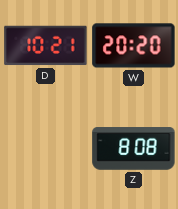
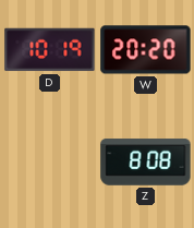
D: 10:21 -> 10:19 (50, 50)
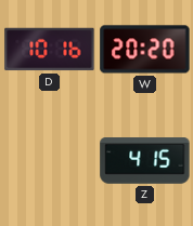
D: 10:19 -> 10:16 (50, 50)
Z: 8:08 -> 4:15 (145, 161)
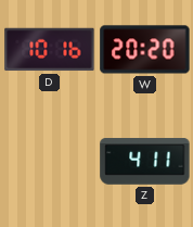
Z: 4:15 -> 4:11 (145, 162)
